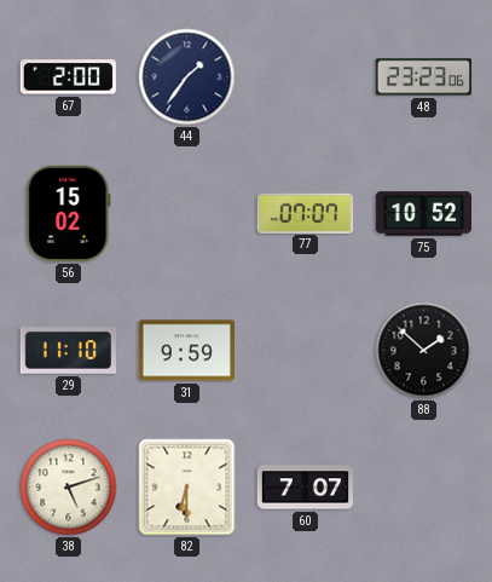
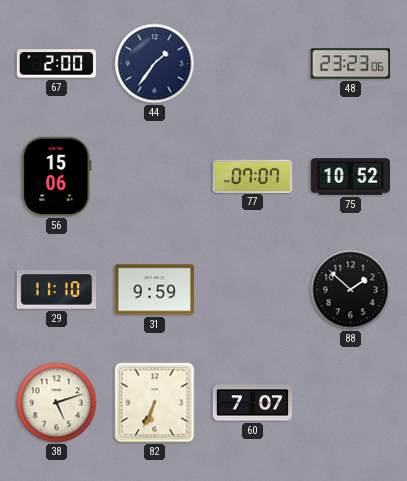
56: 15:02 -> 15:06 (57, 176)
82: 6:30 -> 6:34 (155, 403)
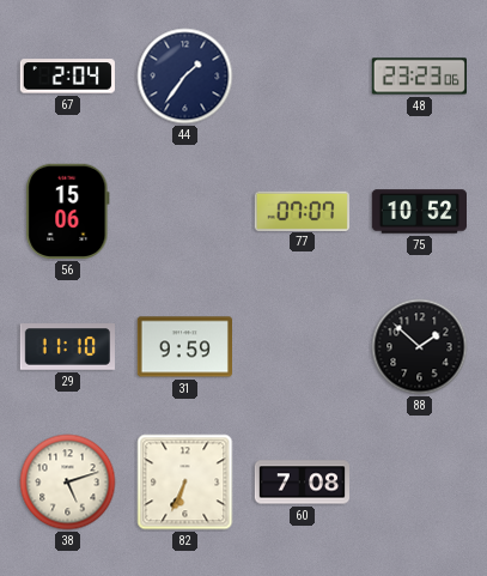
67: 2:00 -> 2:04 (67, 77)
60: 7:07 -> 7:08 (303, 483)
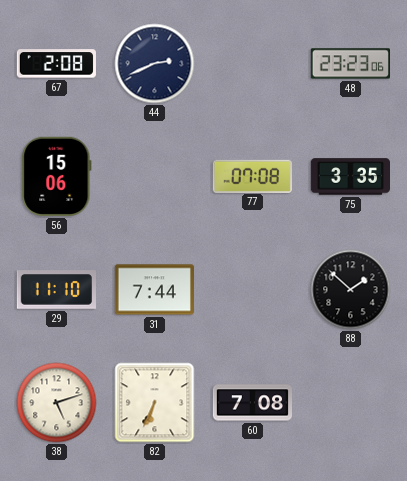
67: 2:04 -> 2:08 (56, 64)
44: 1:36 -> 2:41 (155, 64)
77: 07:07 -> 07:08 (252, 176)
75: 10:52 -> 3:35 (350, 177)
31: 9:59 -> 7:44 (154, 290)
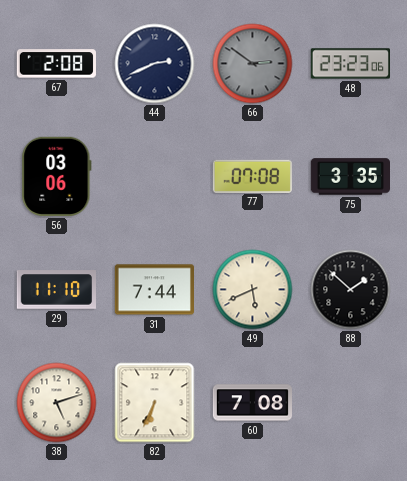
66: none -> 2:51 (253, 64)
56: 15:06 -> 03:06 (57, 176)
49: none -> 5:41 (253, 290)
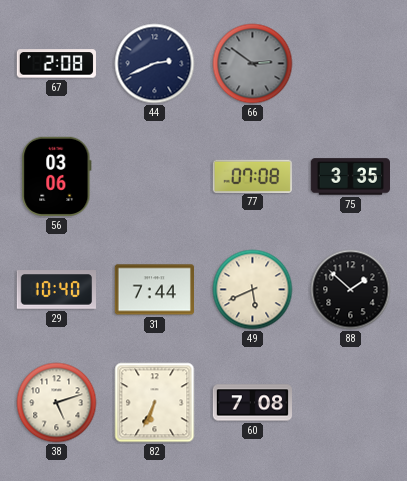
48: 23:23 -> none (350, 64)
29: 11:10 -> 10:40 (56, 290)
